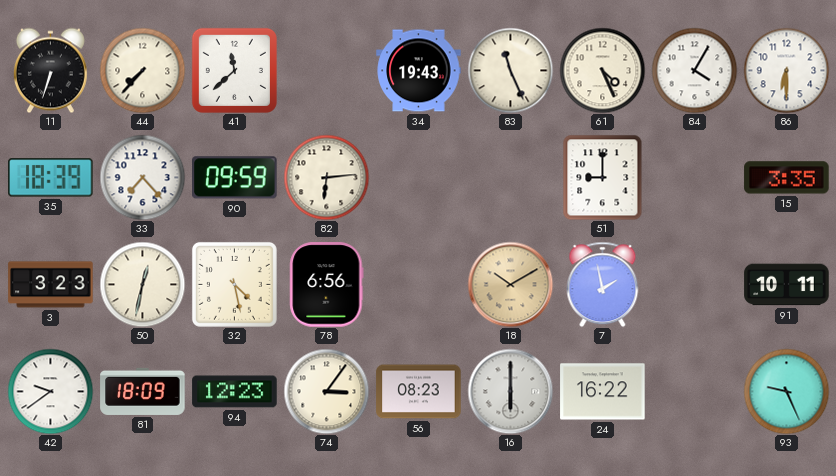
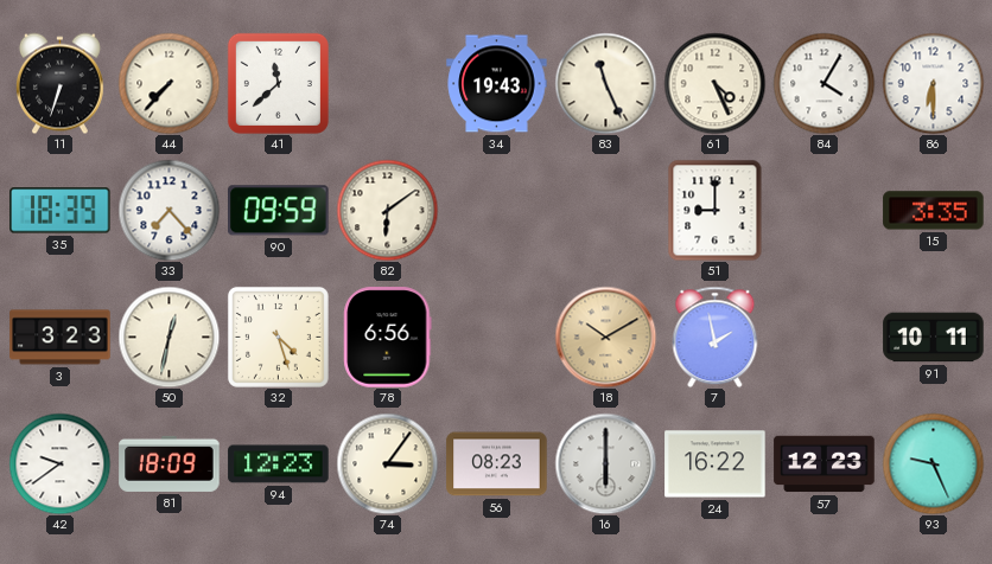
82: 6:14 -> 6:09 (387, 210)
32: 4:28 -> 4:27 (278, 337)
57: none -> 12:23 (825, 464)
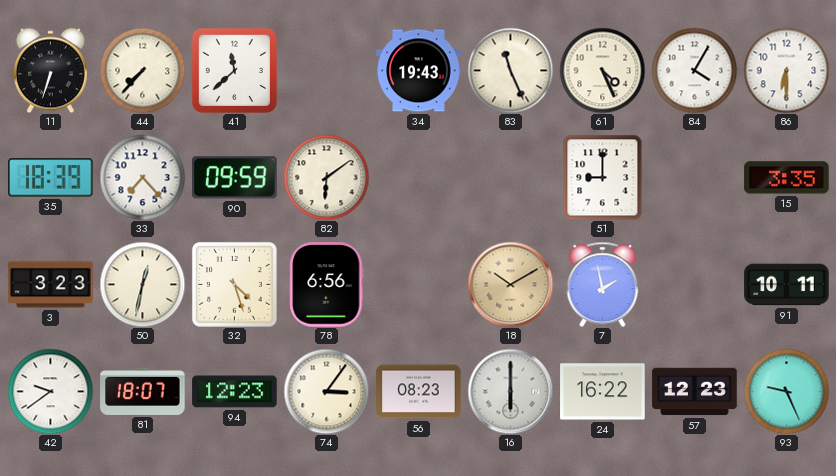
81: 18:09 -> 18:07 (143, 391)
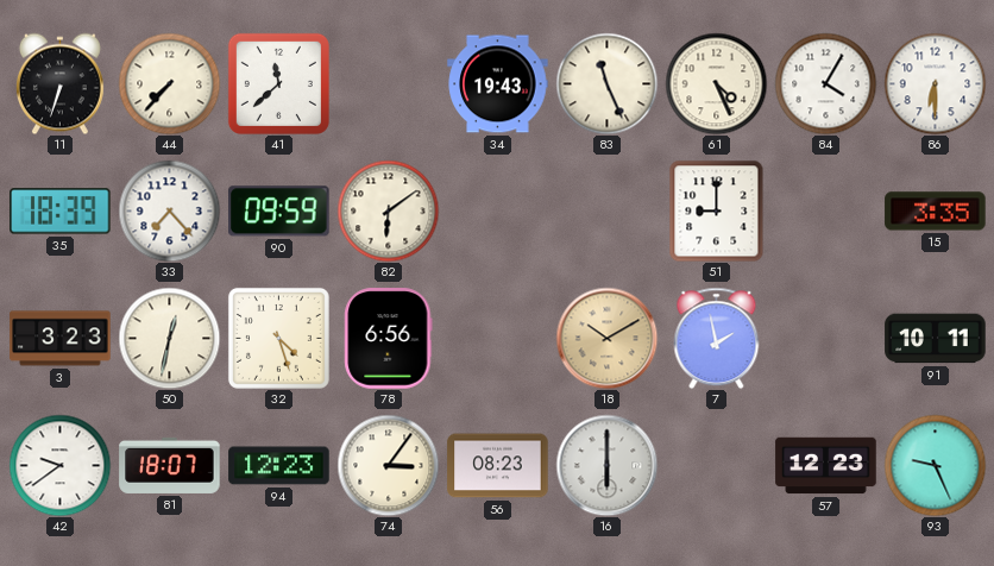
24: 16:22 -> none (603, 392)
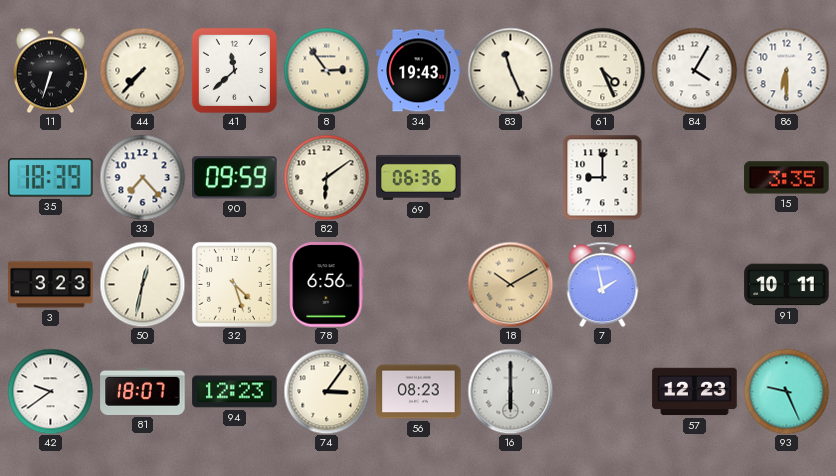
8: none -> 2:54 (326, 70)
69: none -> 06:36 (419, 177)
